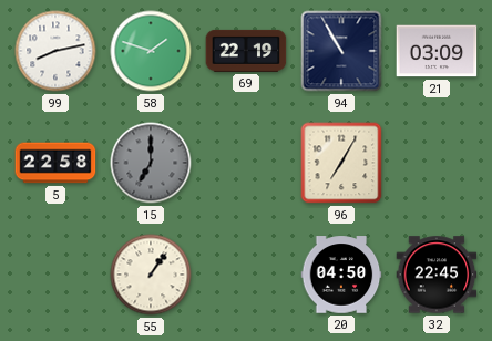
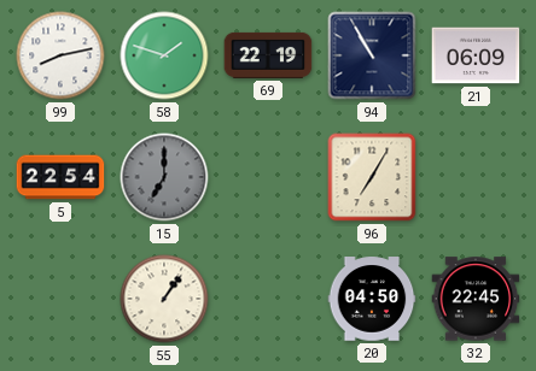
21: 03:09 -> 06:09 (476, 55)
5: 22:58 -> 22:54 (60, 177)
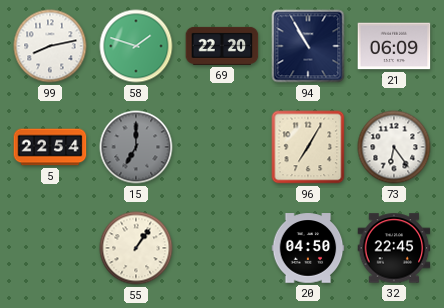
69: 22:19 -> 22:20 (222, 46)
73: none -> 6:24 (394, 147)
